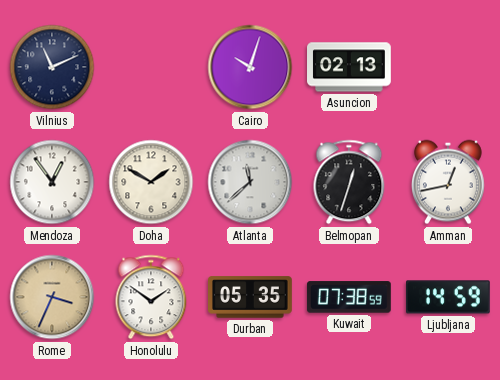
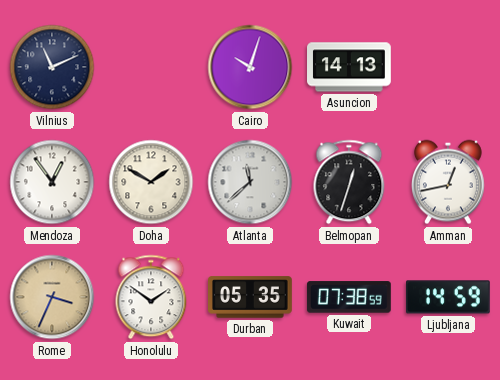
Asuncion: 02:13 -> 14:13 (350, 67)
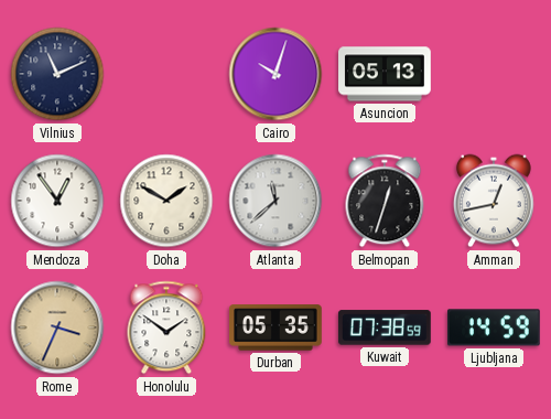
Asuncion: 14:13 -> 05:13 (386, 74)
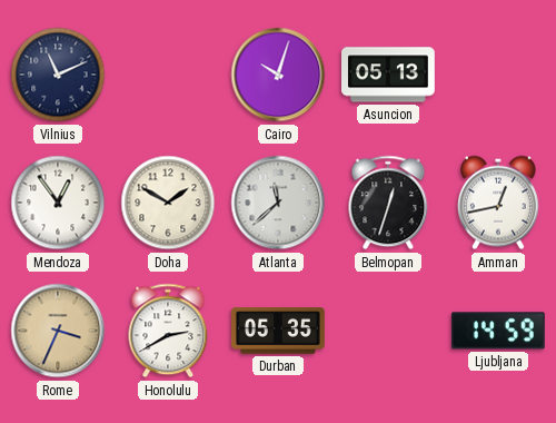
Honolulu: 1:51 -> 2:40 (168, 331)
Kuwait: 07:38 -> none (385, 327)
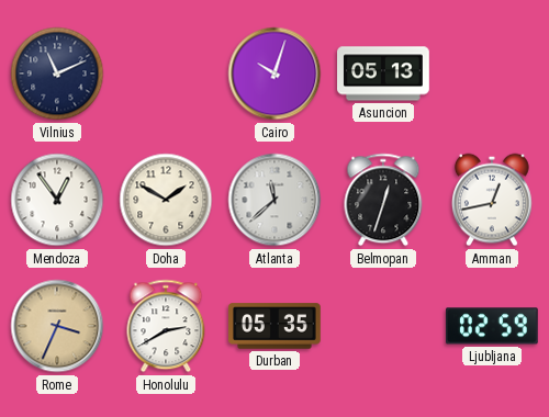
Ljubljana: 14:59 -> 02:59 (492, 326)
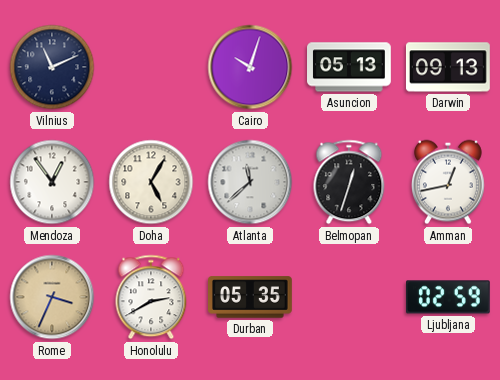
Darwin: none -> 09:13 (448, 67)
Doha: 1:50 -> 5:05 (151, 182)
